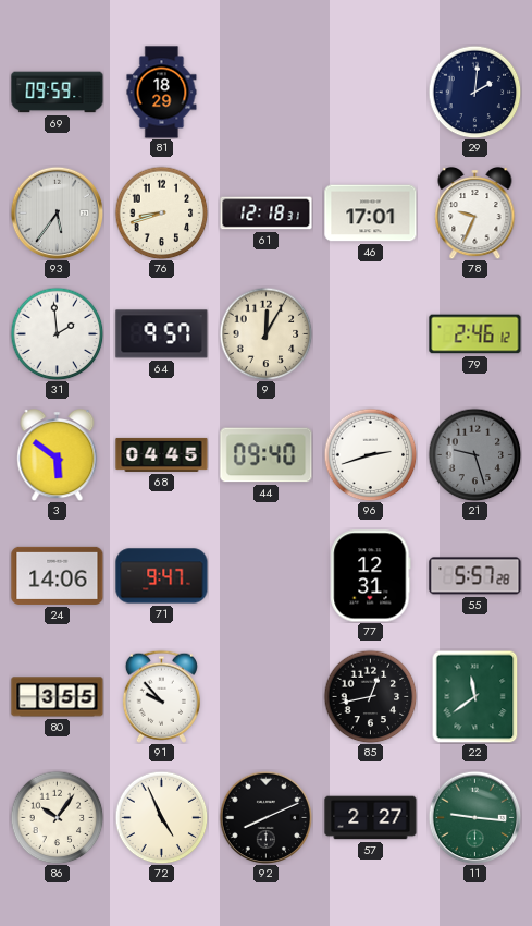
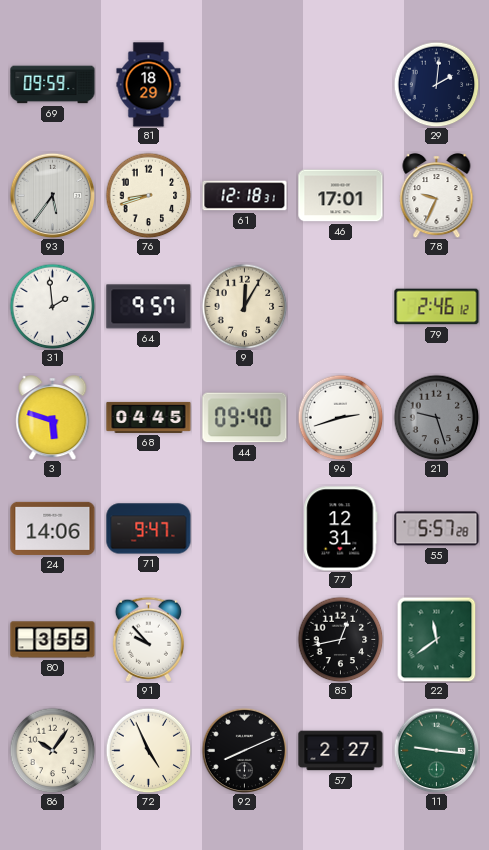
3: 5:51 -> 5:48 (53, 417)
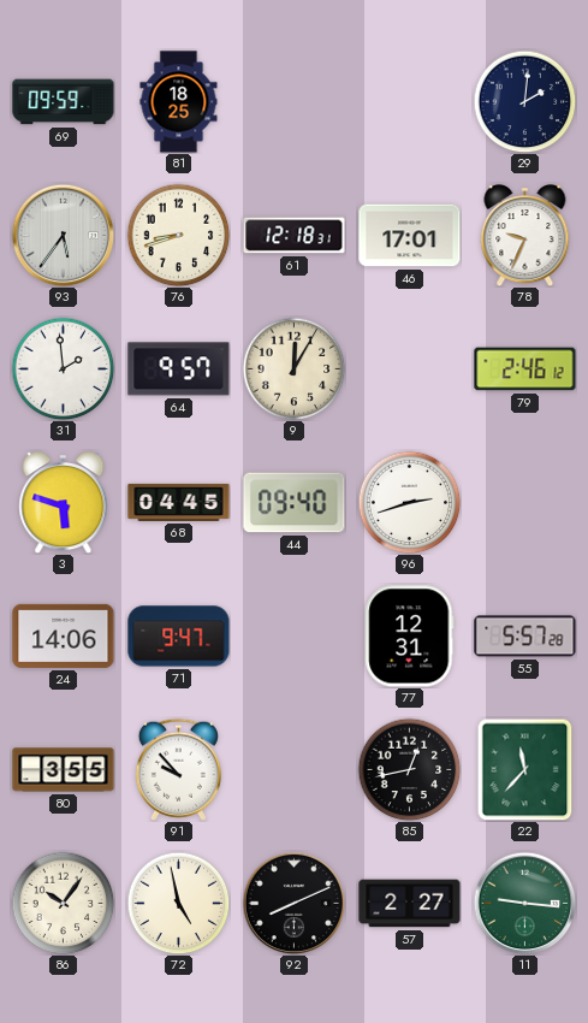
81: 18:29 -> 18:25 (179, 102)
21: 9:27 -> none (436, 417)
22: 11:39 -> 11:37 (525, 769)
72: 4:56 -> 4:58 (178, 903)
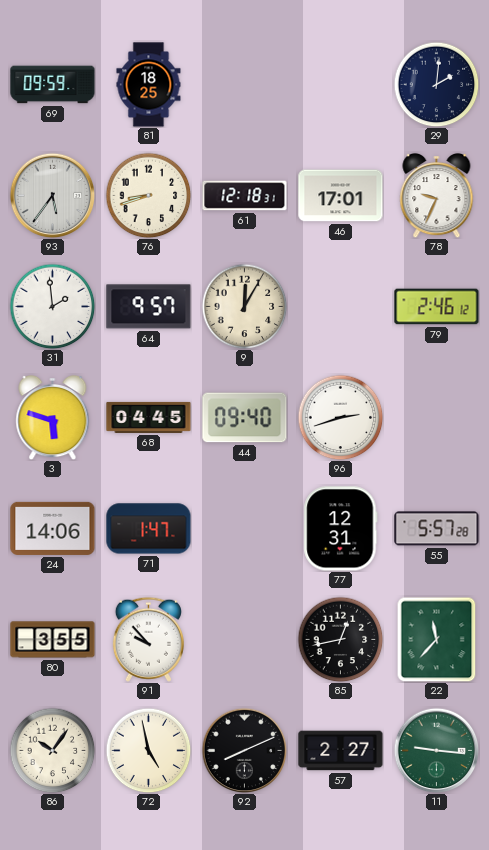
71: 9:47 -> 1:47 (149, 529)
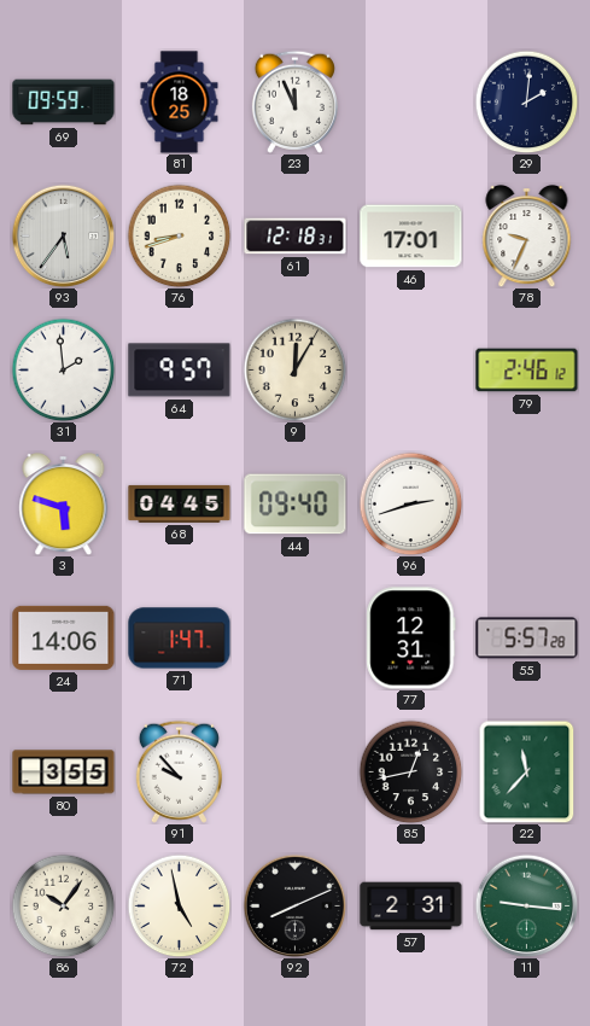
23: none -> 11:56 (294, 101)
57: 2:27 -> 2:31 (411, 907)
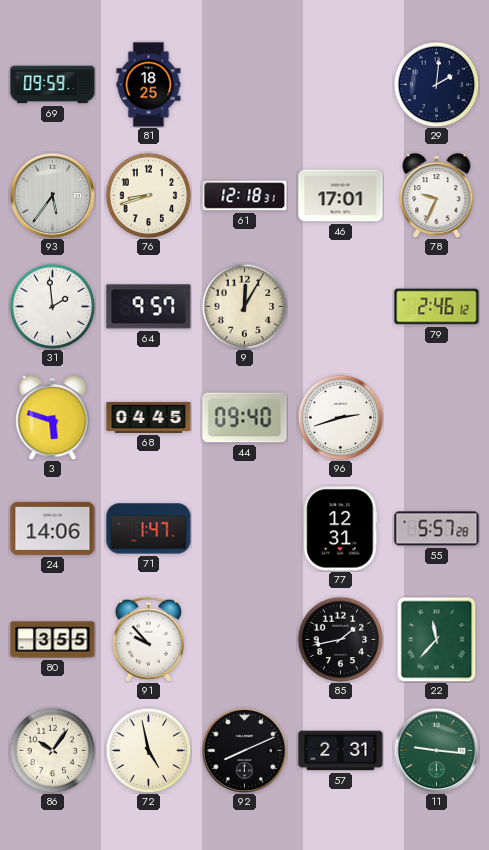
23: 11:56 -> none (294, 101)
85: 12:43 -> 1:43 (340, 639)
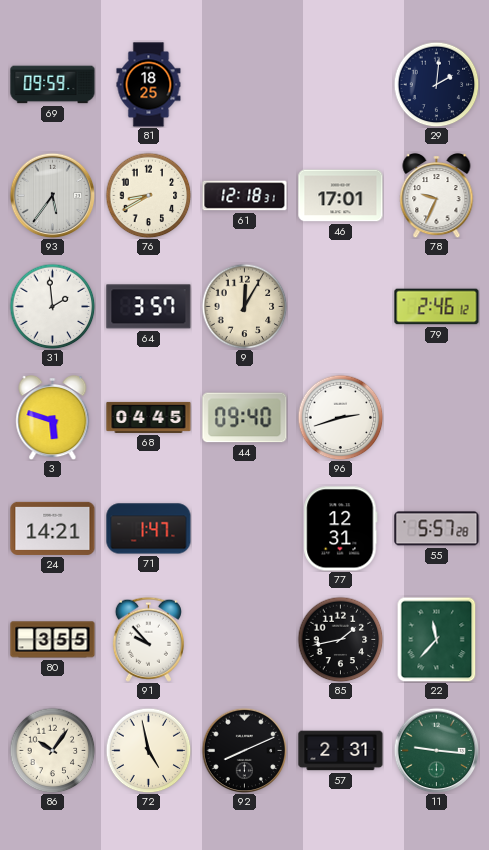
76: 8:42 -> 8:40 (148, 195)
64: 9:57 -> 3:57 (149, 307)
24: 14:06 -> 14:21 (53, 528)
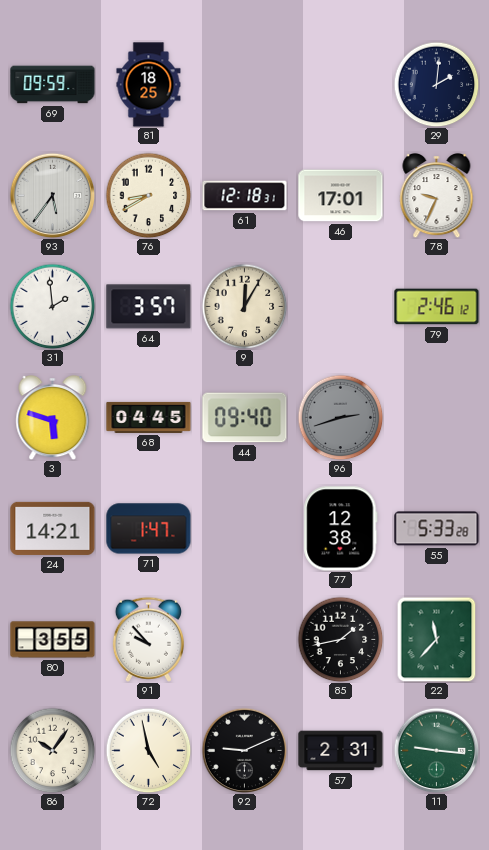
96 dial: white -> grey (340, 417)
77: 12:31 -> 12:38 (341, 529)
55: 5:57 -> 5:33 (437, 529)
92: 8:11 -> 9:11 (244, 750)
